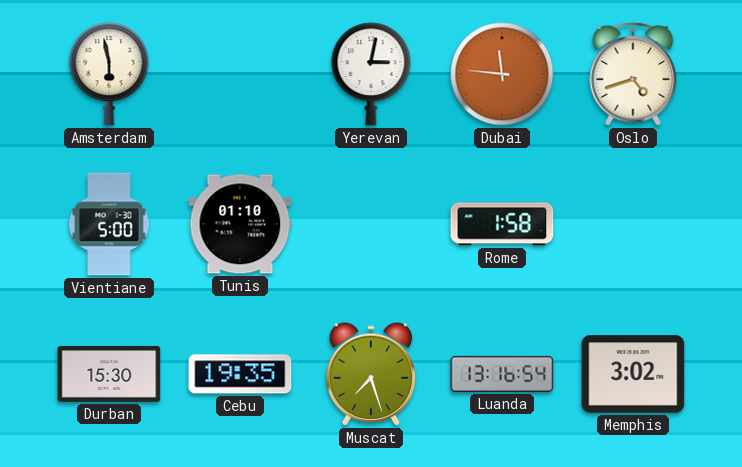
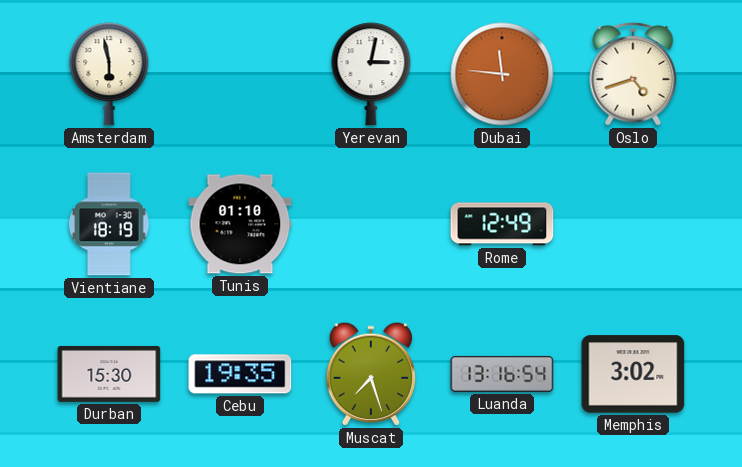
Vientiane: 5:00 -> 18:19 (110, 224)
Rome: 1:58 -> 12:49 (502, 224)
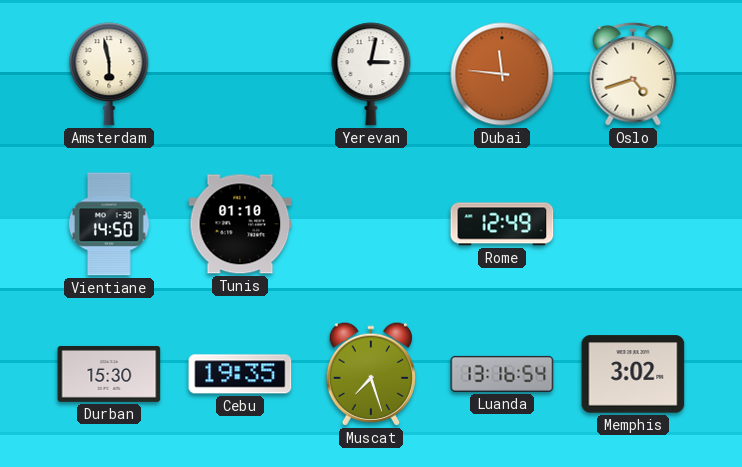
Vientiane: 18:19 -> 14:50 (110, 224)
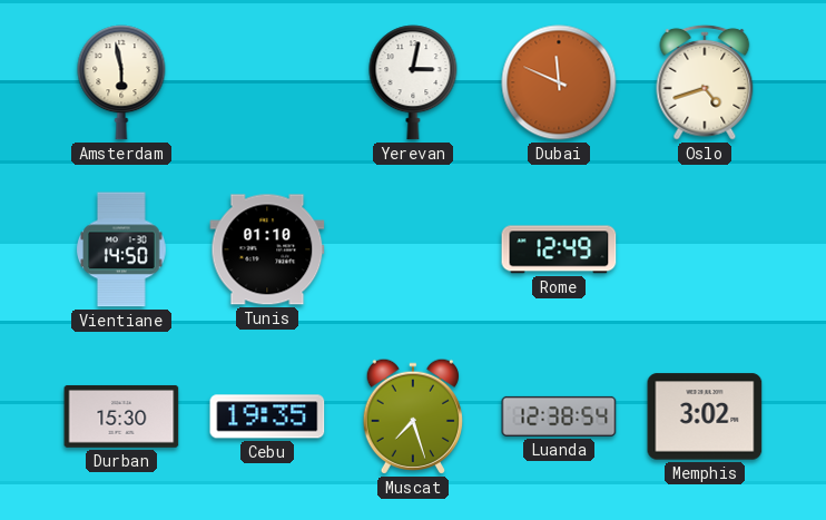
Dubai: 11:46 -> 11:49 (559, 82)
Luanda: 13:16 -> 12:38 (559, 416)
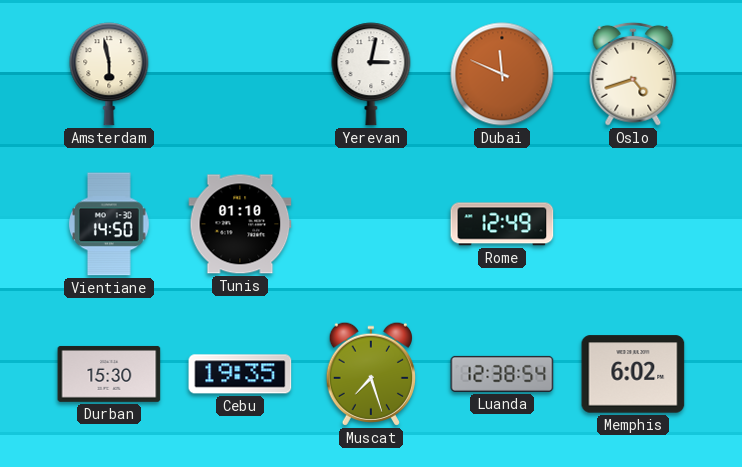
Memphis: 3:02 -> 6:02 (633, 374)
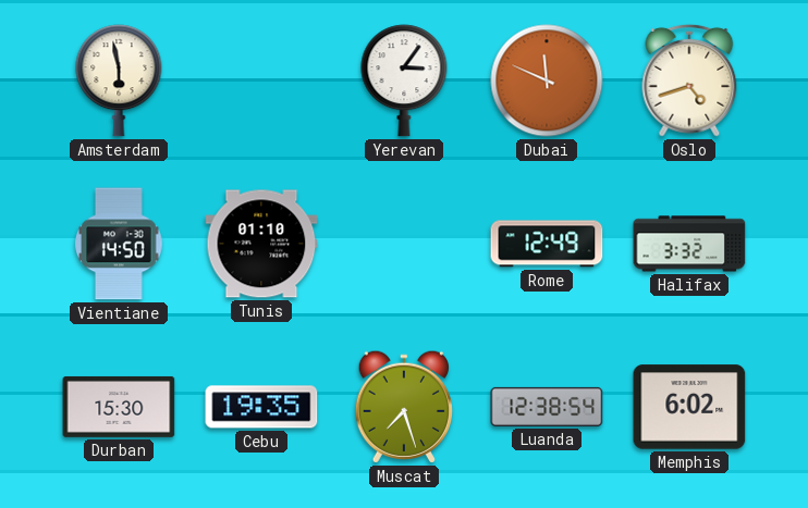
Yerevan: 3:02 -> 3:06 (404, 80)
Halifax: none -> 3:32 (689, 244)
